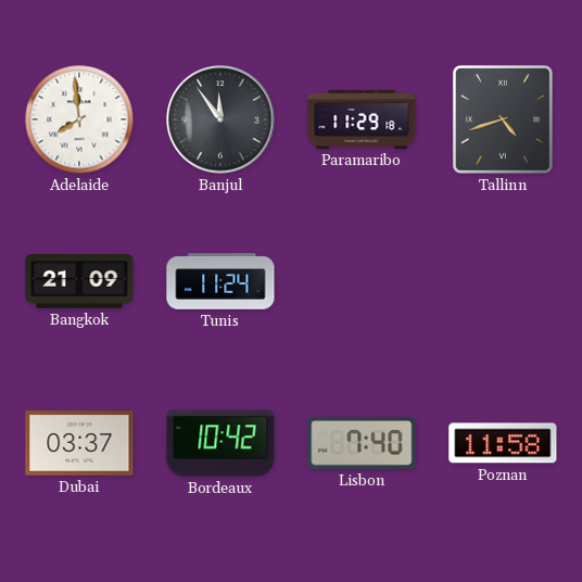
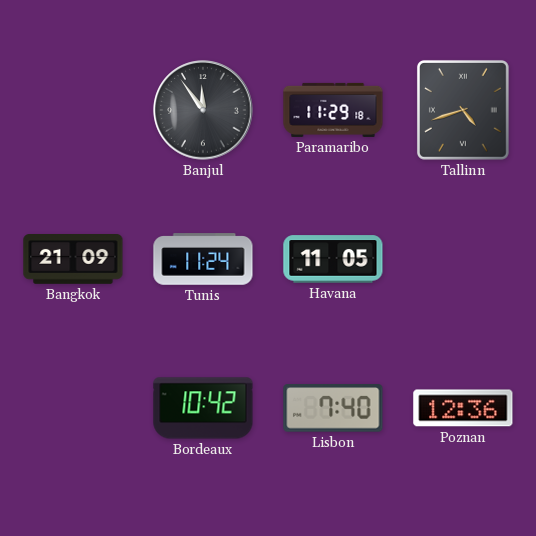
Adelaide: 7:59 -> none (79, 119)
Havana: none -> 11:05 (333, 259)
Dubai: 03:37 -> none (79, 443)
Poznan: 11:58 -> 12:36 (463, 408)
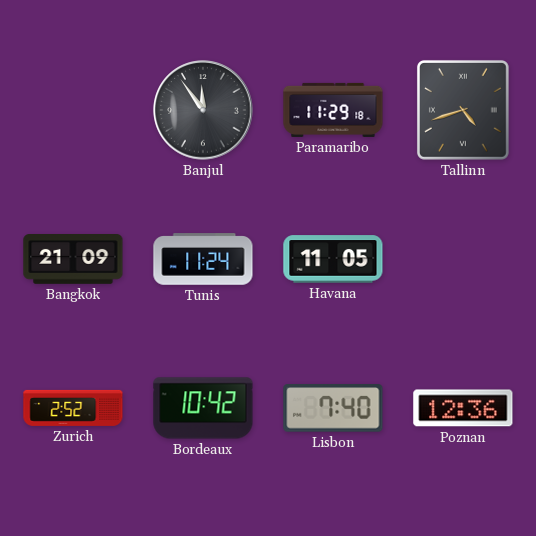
Zurich: none -> 2:52 (73, 408)
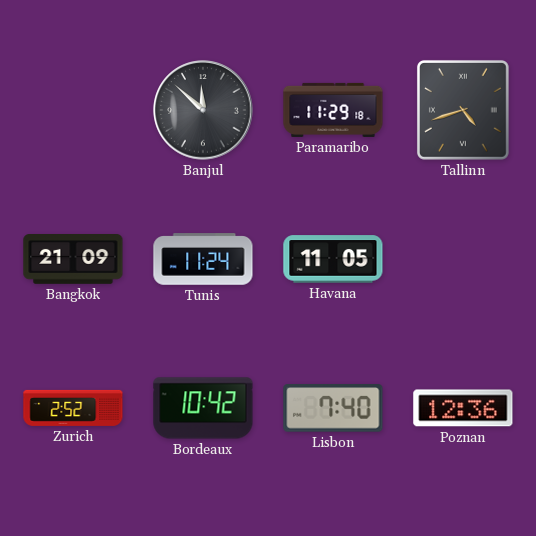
Banjul: 11:54 -> 11:52 (203, 110)
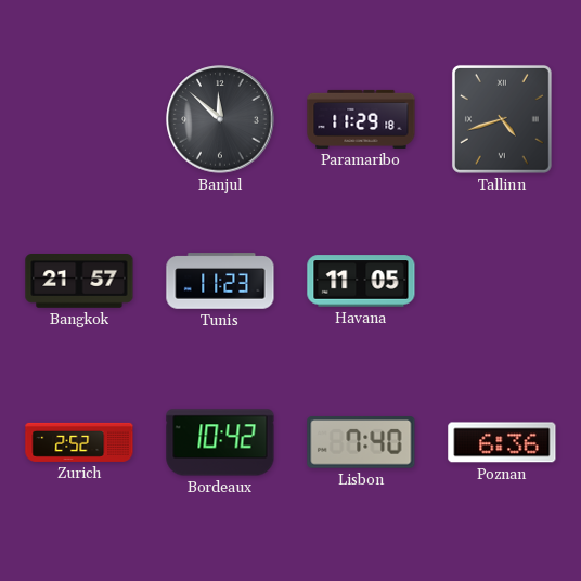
Bangkok: 21:09 -> 21:57 (79, 282)
Tunis: 11:24 -> 11:23 (220, 281)
Poznan: 12:36 -> 6:36 (502, 442)
